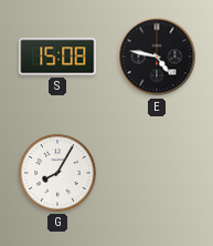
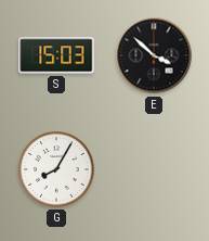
S: 15:08 -> 15:03 (56, 55)
E: 4:47 -> 3:52 (154, 55)
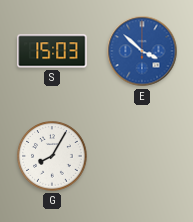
E dial: black -> blue (142, 51)
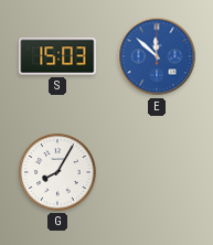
E: 3:52 -> 11:52 (157, 56)
